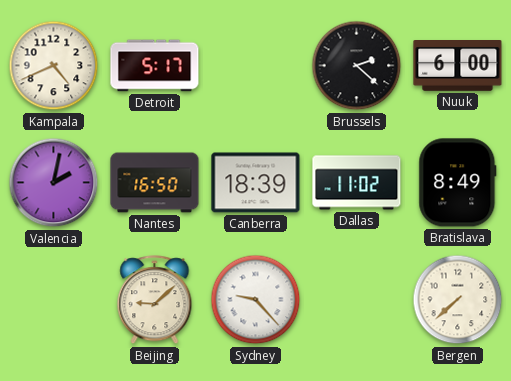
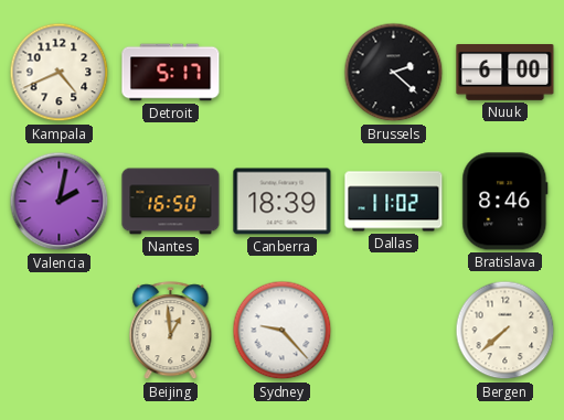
Bratislava: 8:49 -> 8:46 (506, 202)
Beijing: 9:08 -> 12:59 (171, 331)
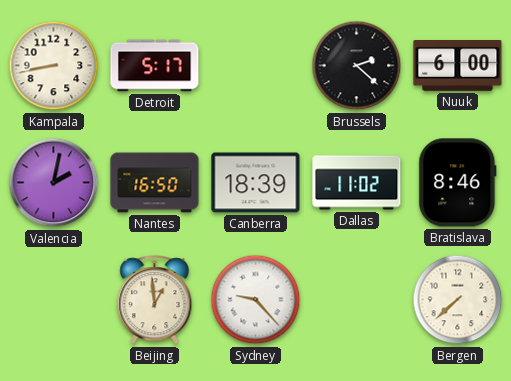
Kampala: 4:41 -> 8:43 (54, 66)
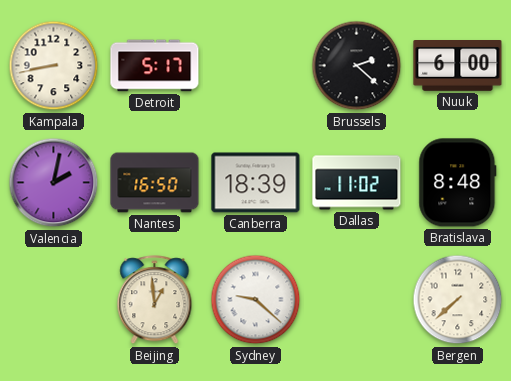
Bratislava: 8:46 -> 8:48 (458, 183)
Sydney: 9:23 -> 9:22 (256, 300)
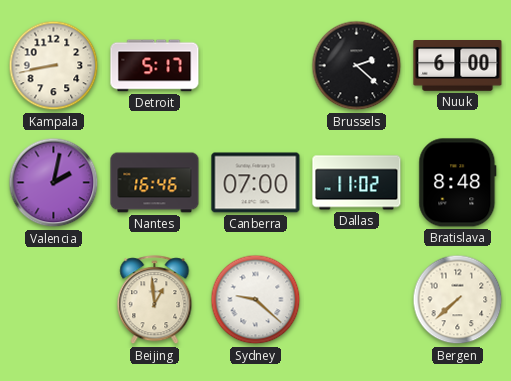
Nantes: 16:50 -> 16:46 (155, 183)
Canberra: 18:39 -> 07:00 (256, 183)
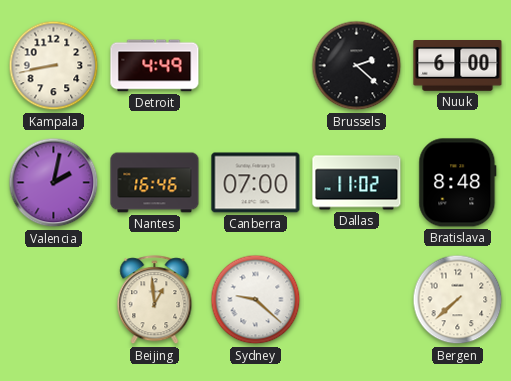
Detroit: 5:17 -> 4:49 (155, 66)
